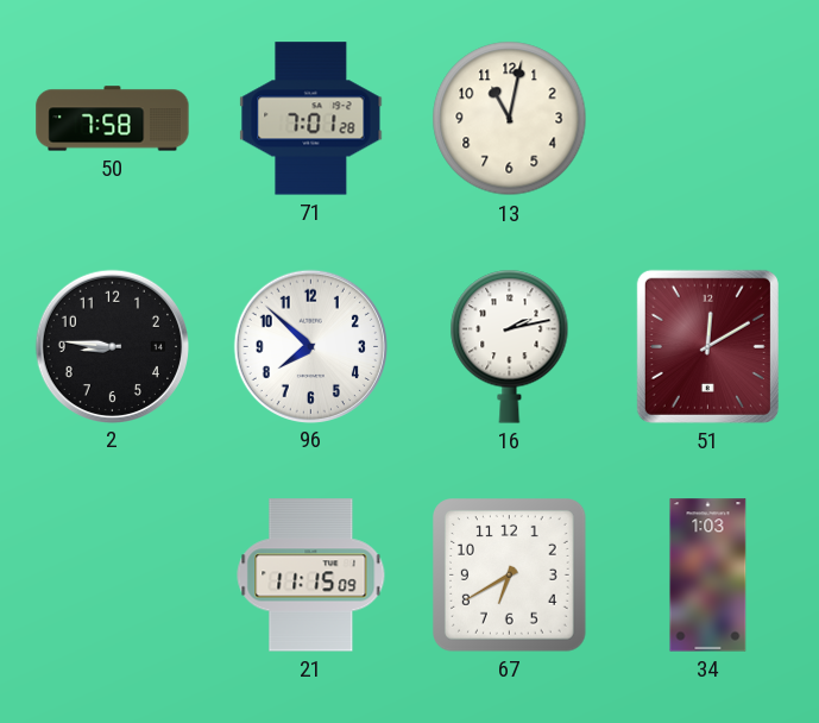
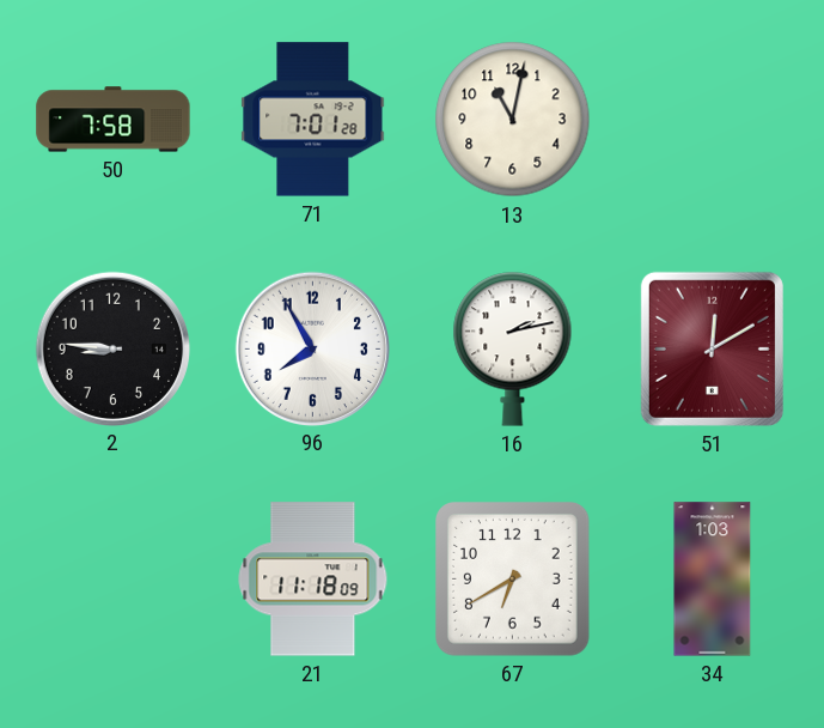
96: 7:52 -> 7:55 (312, 348)
21: 11:15 -> 11:18 (313, 580)
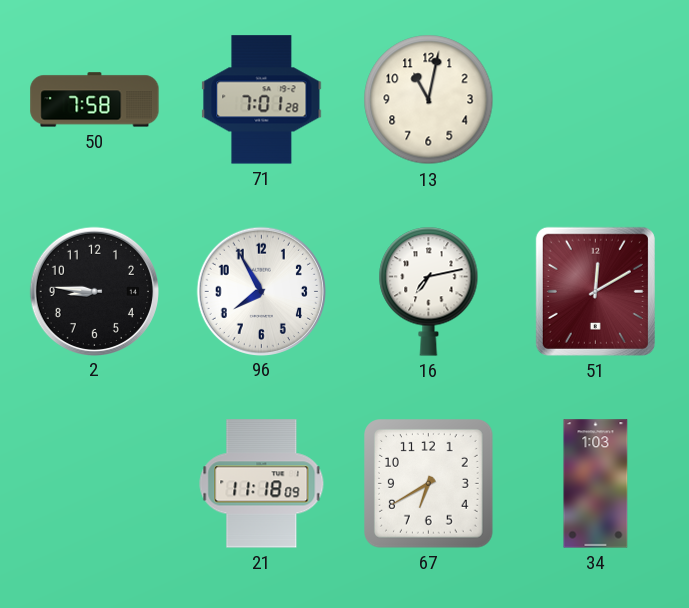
16: 2:13 -> 7:13 (429, 291)
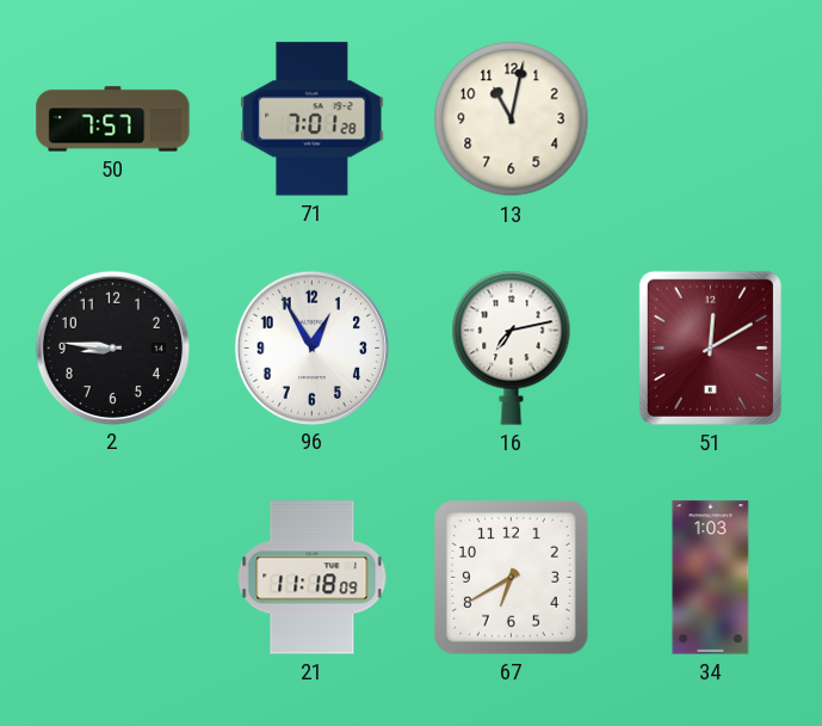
50: 7:58 -> 7:57 (113, 119)
96: 7:55 -> 12:55 (311, 347)
